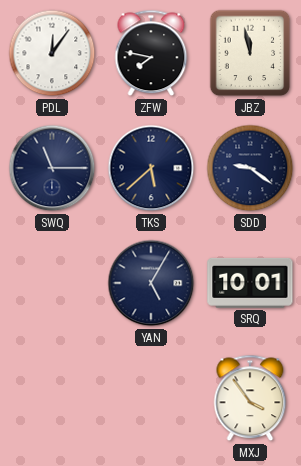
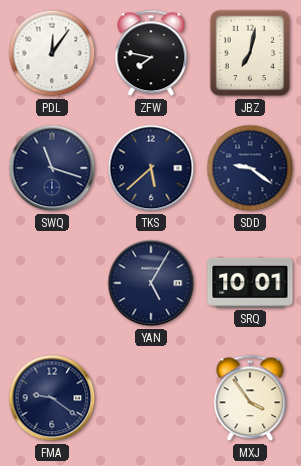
JBZ: 11:58 -> 7:02 (250, 53)
SWQ: 11:15 -> 11:18 (52, 168)
FMA: none -> 9:21 (52, 398)
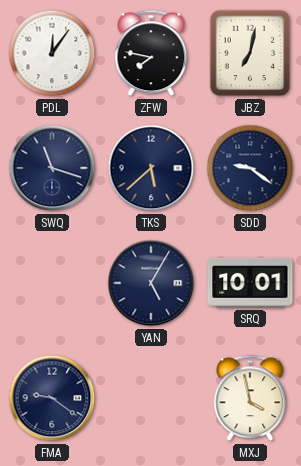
MXJ: 3:54 -> 3:58 (250, 398)
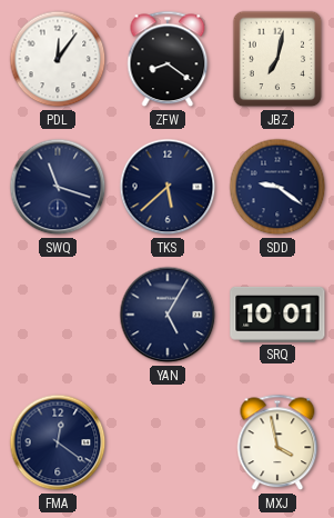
ZFW: 7:47 -> 8:21 (168, 59)
FMA: 9:21 -> 12:21 (58, 442)
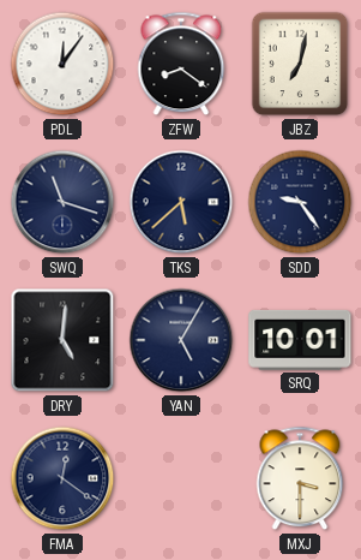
SDD: 9:21 -> 9:24 (300, 202)
DRY: none -> 5:01 (62, 340)
MXJ: 3:58 -> 3:30 (300, 478)
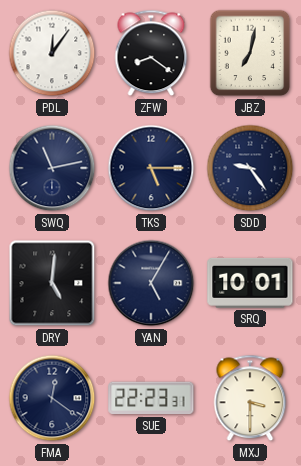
SWQ: 11:18 -> 11:13 (52, 168)
TKS: 5:38 -> 5:15 (151, 168)
SUE: none -> 22:23 (151, 398)
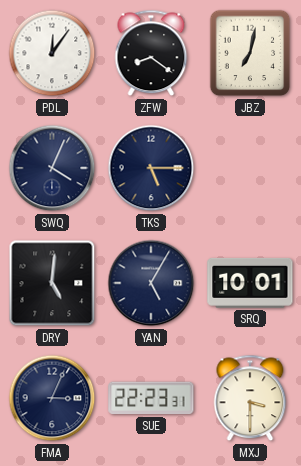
SWQ: 11:13 -> 4:04 (52, 168)
SDD: 9:24 -> none (250, 168)
FMA: 12:21 -> 3:04 (52, 398)
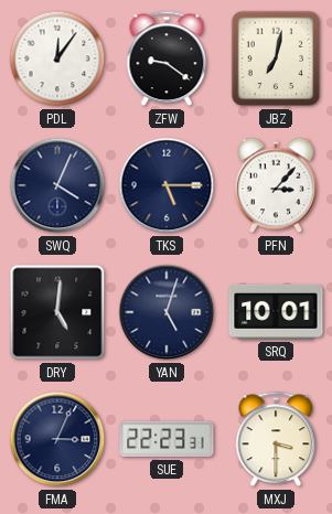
ZFW: 8:21 -> 9:21 (167, 58)
PFN: none -> 3:07 (277, 185)
YAN: 5:05 -> 5:03 (167, 312)
